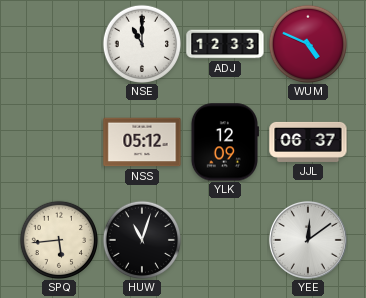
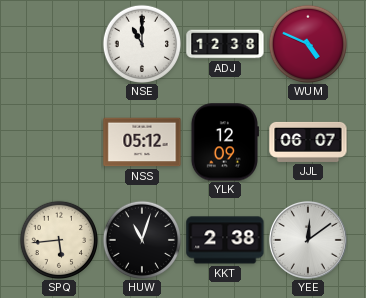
ADJ: 12:33 -> 12:38 (225, 44)
JJL: 06:37 -> 06:07 (308, 142)
KKT: none -> 2:38 (225, 240)
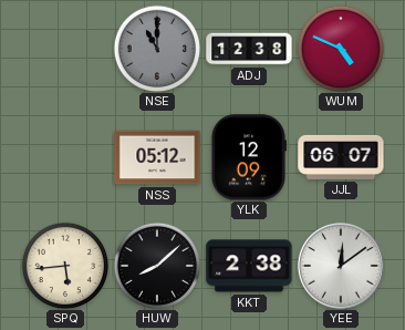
NSE dial: white -> grey (156, 48)
HUW: 11:03 -> 8:08 (156, 265)
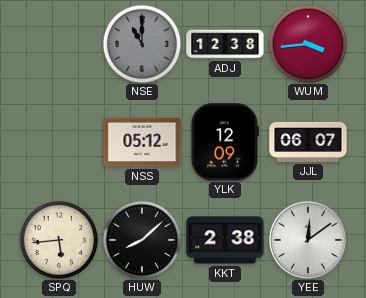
WUM: 4:49 -> 3:44 (307, 43)
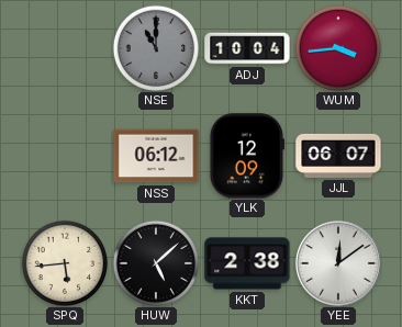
ADJ: 12:38 -> 10:04 (247, 48)
NSS: 05:12 -> 06:12 (156, 156)
HUW: 8:08 -> 5:08 (155, 262)
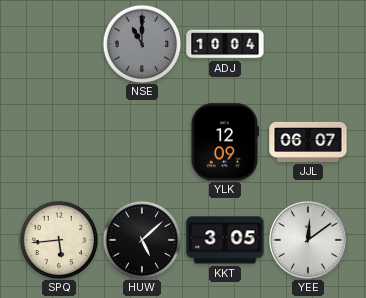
WUM: 3:44 -> none (337, 47)
NSS: 06:12 -> none (156, 156)
KKT: 2:38 -> 3:05 (225, 240)
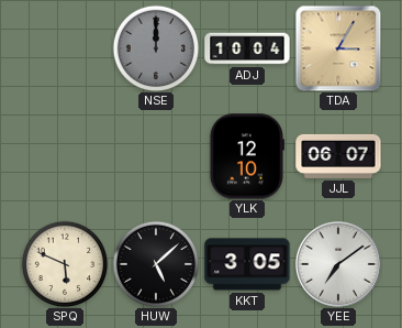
NSE: 11:00 -> 12:00 (155, 47)
TDA: none -> 3:05 (338, 48)
YLK: 12:09 -> 12:10 (246, 156)
SPQ: 5:44 -> 5:49 (64, 263)
YEE: 12:09 -> 7:09 (338, 264)
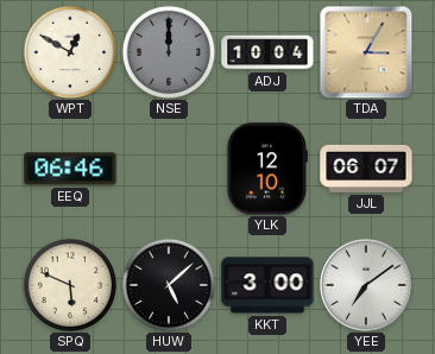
WPT: none -> 12:50 (69, 51)
EEQ: none -> 06:46 (70, 169)
KKT: 3:05 -> 3:00 (267, 285)
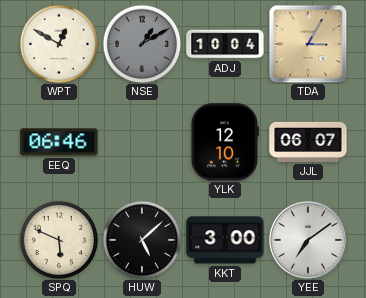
NSE: 12:00 -> 1:10 (141, 43)
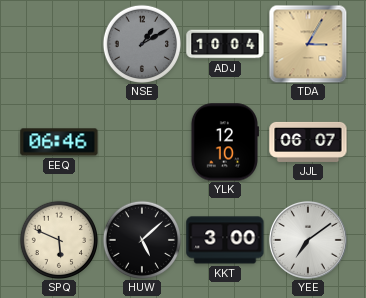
WPT: 12:50 -> none (58, 43)
